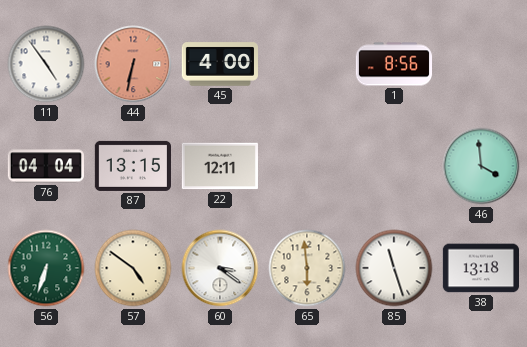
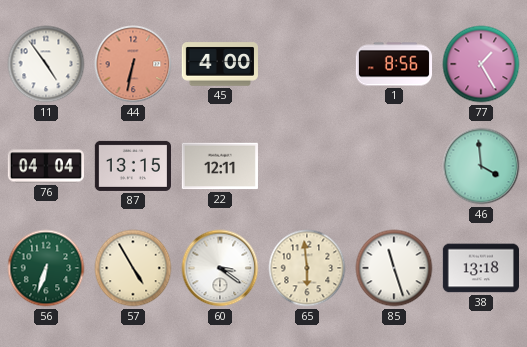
77: none -> 1:25 (481, 64)
57: 4:51 -> 4:55 (133, 268)
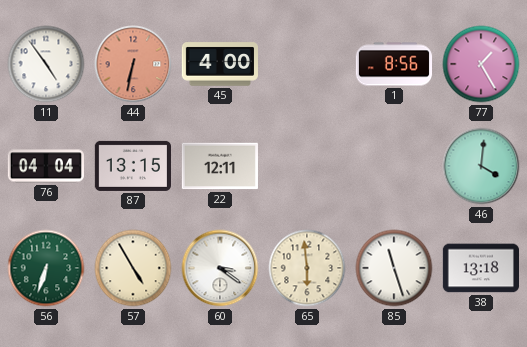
46: 3:59 -> 4:01 (481, 166)
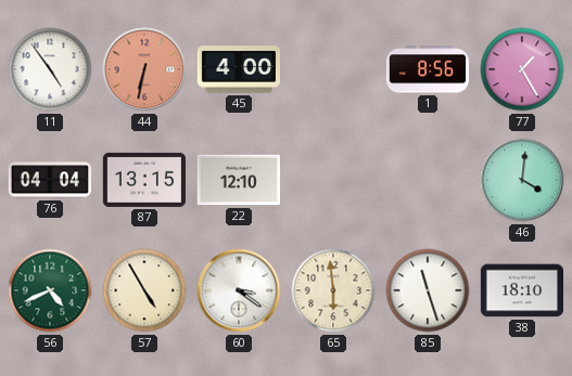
22: 12:11 -> 12:10 (239, 180)
56: 6:33 -> 4:41 (50, 290)
38: 13:18 -> 18:10 (521, 290)
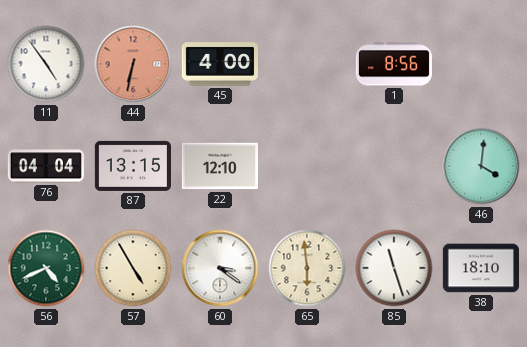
77: 1:25 -> none (522, 69)
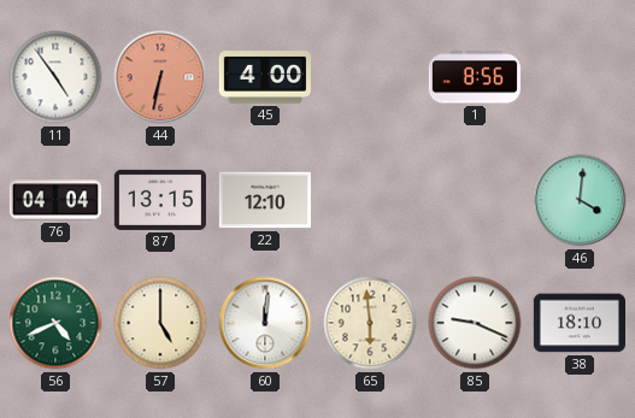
57: 4:55 -> 5:00 (160, 323)
60: 3:21 -> 12:01 (265, 323)
85: 11:27 -> 9:19 (475, 323)
